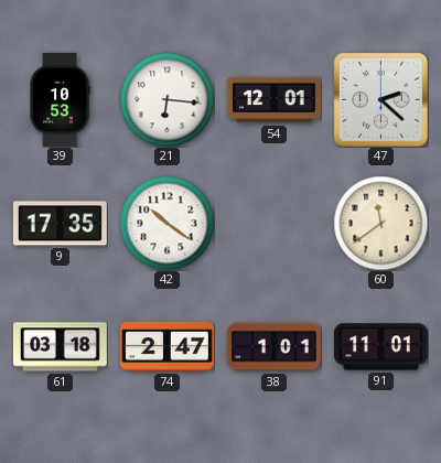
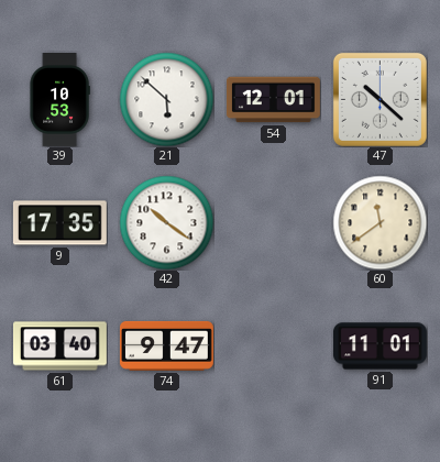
21: 6:16 -> 5:52 (166, 99)
47: 2:22 -> 10:22 (380, 99)
61: 03:18 -> 03:40 (61, 346)
74: 2:47 -> 9:47 (166, 345)
38: 1:01 -> none (273, 347)
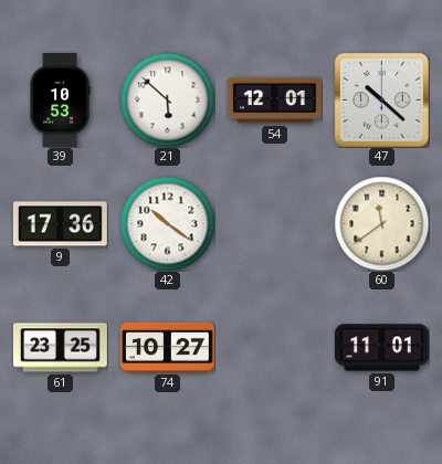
9: 17:35 -> 17:36 (60, 224)
61: 03:40 -> 23:25 (61, 348)
74: 9:47 -> 10:27 (167, 347)
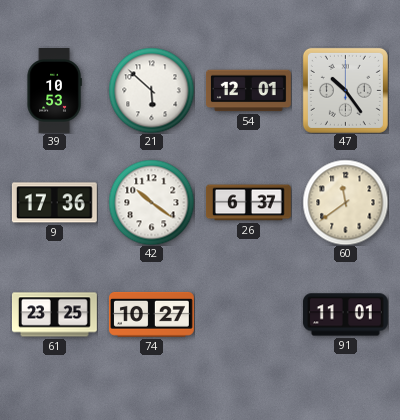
47: 10:22 -> 10:24 (345, 90)
26: none -> 6:37 (248, 203)
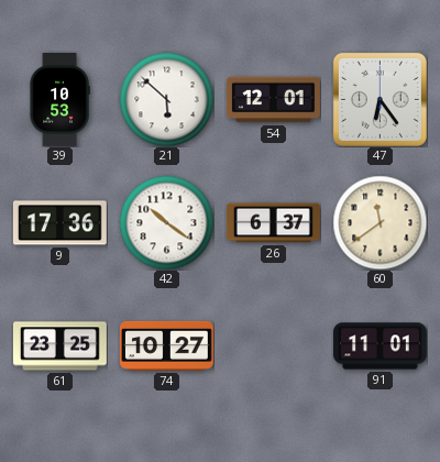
47: 10:24 -> 6:24 (380, 99)
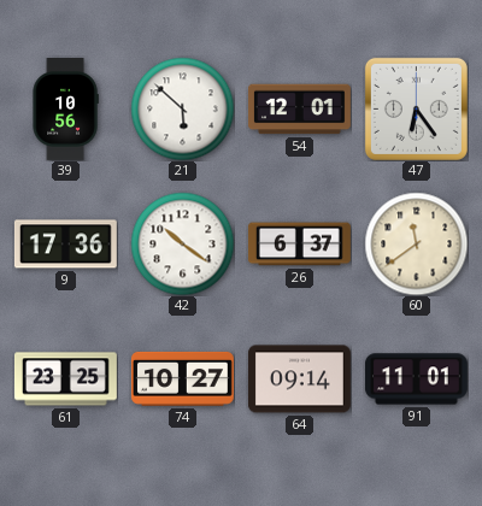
39: 10:53 -> 10:56 (65, 110)
64: none -> 09:14 (299, 379)
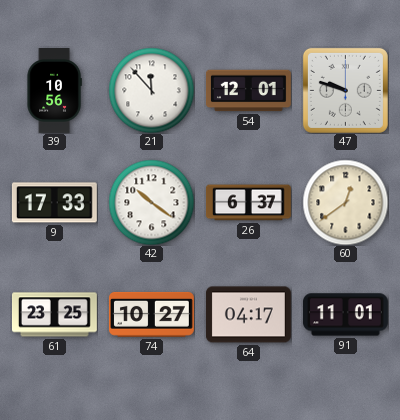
21: 5:52 -> 11:53 (151, 90)
47: 6:24 -> 9:48 (345, 90)
9: 17:36 -> 17:33 (54, 203)
60: 11:39 -> 12:39 (345, 202)
64: 09:14 -> 04:17 (248, 315)
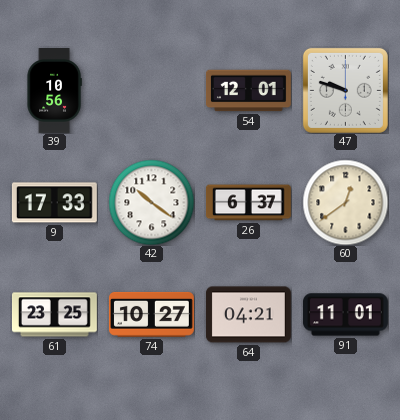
21: 11:53 -> none (151, 90)
64: 04:17 -> 04:21 (248, 315)
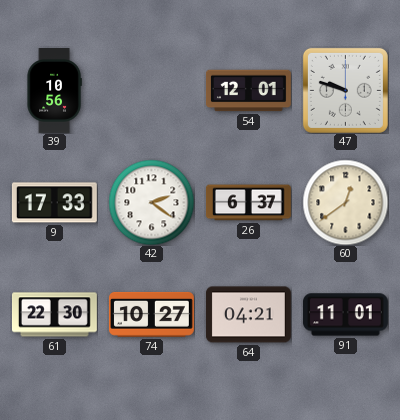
42: 10:21 -> 2:21 (151, 202)
61: 23:25 -> 22:30 (55, 315)
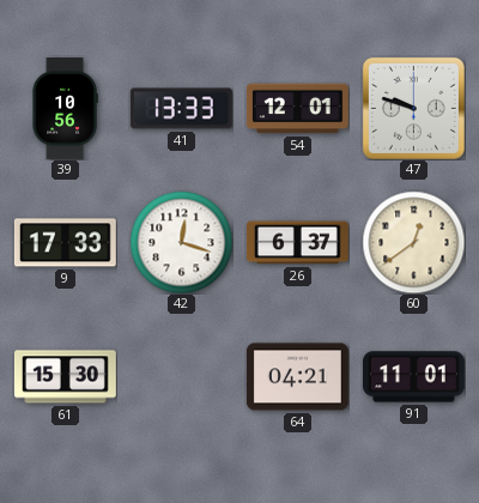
41: none -> 13:33 (181, 109)
42: 2:21 -> 12:18 (181, 242)
61: 22:30 -> 15:30 (66, 377)
74: 10:27 -> none (151, 314)
